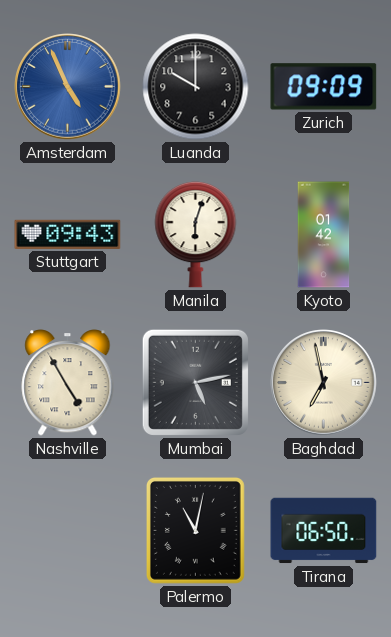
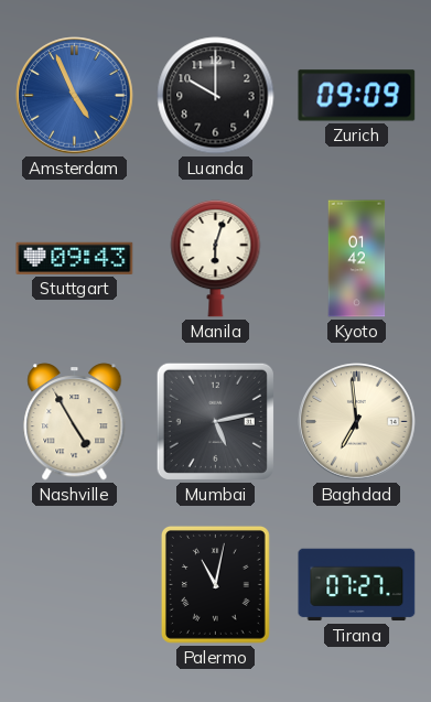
Baghdad: 6:58 -> 6:59 (357, 422)
Tirana: 06:50 -> 07:27 (357, 585)
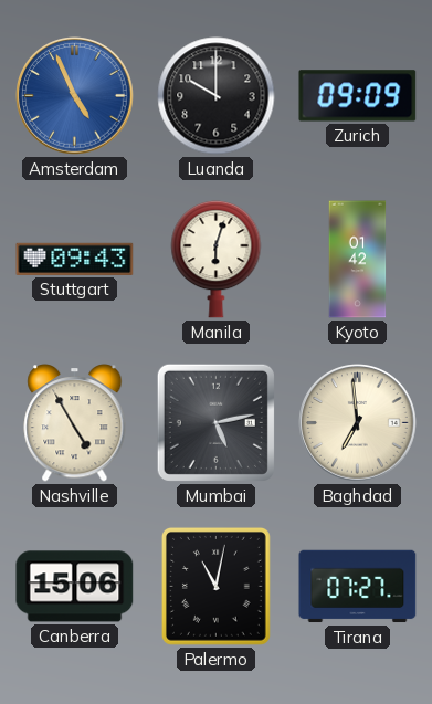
Canberra: none -> 15:06 (75, 587)
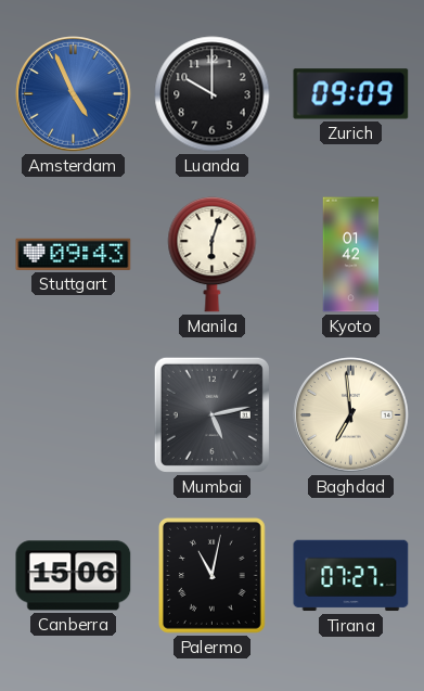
Nashville: 4:55 -> none (75, 423)
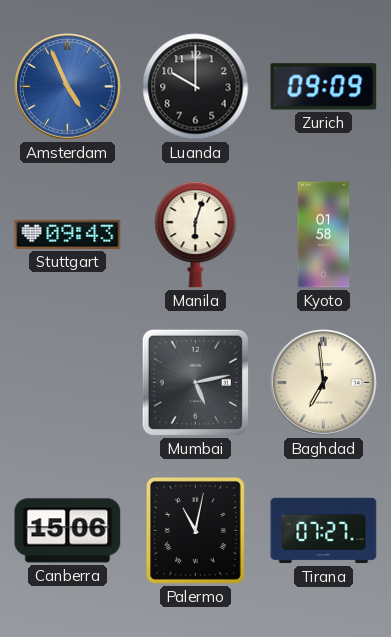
Kyoto: 01:42 -> 01:58 (324, 235)
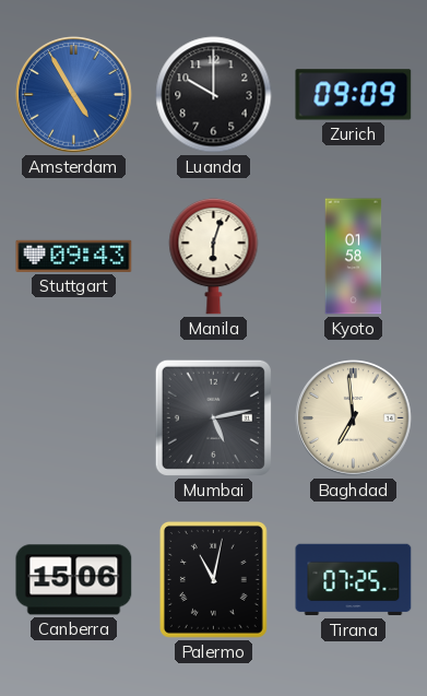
Amsterdam: 4:56 -> 4:55 (74, 95)
Tirana: 07:27 -> 07:25 (354, 580)
